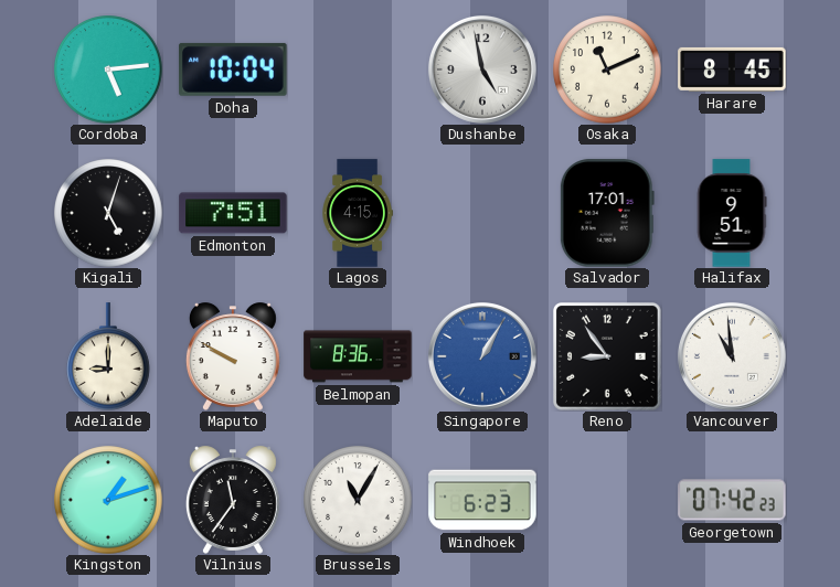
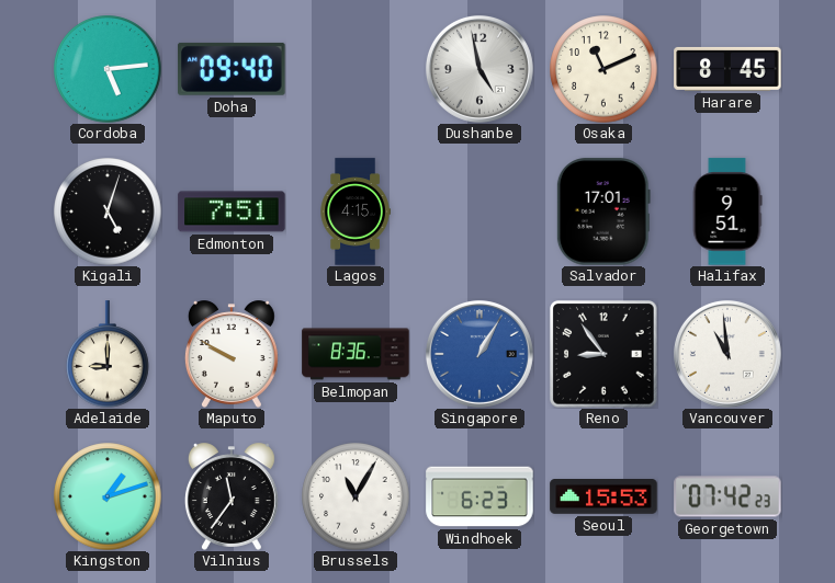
Doha: 10:04 -> 09:40 (232, 69)
Seoul: none -> 15:53 (603, 498)
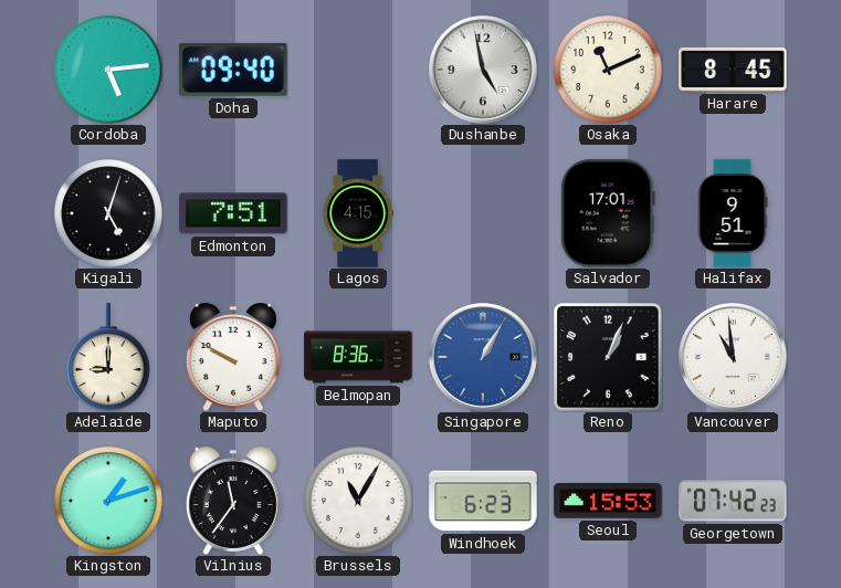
Reno: 8:54 -> 1:04 (608, 357)
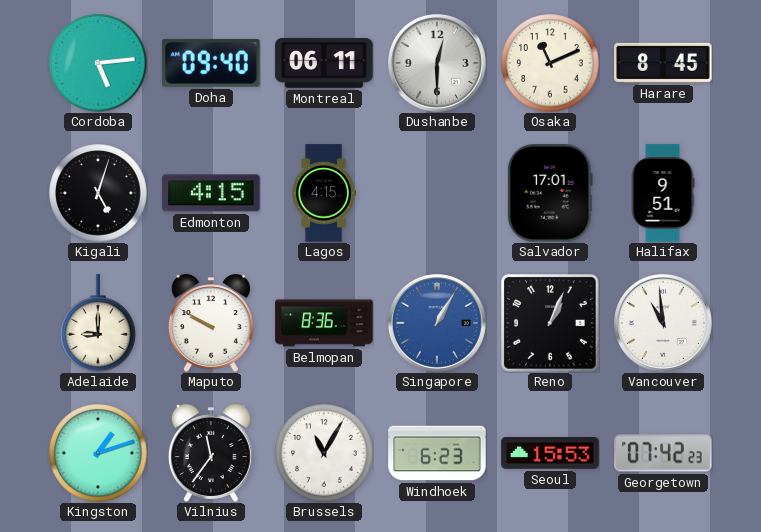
Montreal: none -> 06:11 (324, 63)
Dushanbe: 4:58 -> 12:30 (437, 63)
Edmonton: 7:51 -> 4:15 (211, 193)
